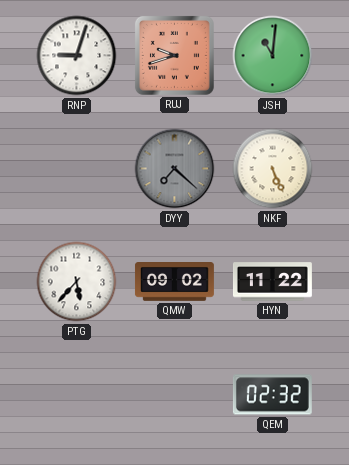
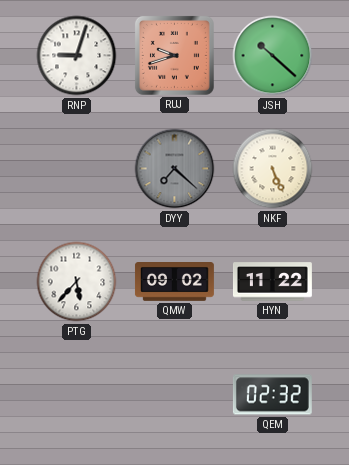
JSH: 11:01 -> 10:22 (273, 56)
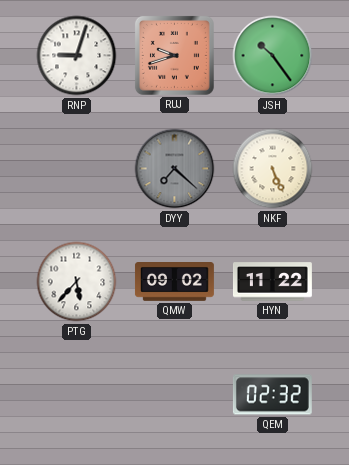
JSH: 10:22 -> 10:24 (273, 56)
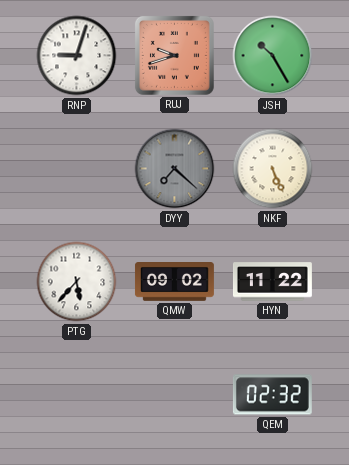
JSH: 10:24 -> 10:25 (273, 56)
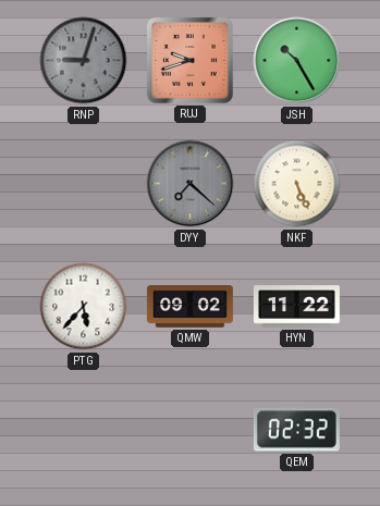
RNP dial: white -> grey (84, 61)
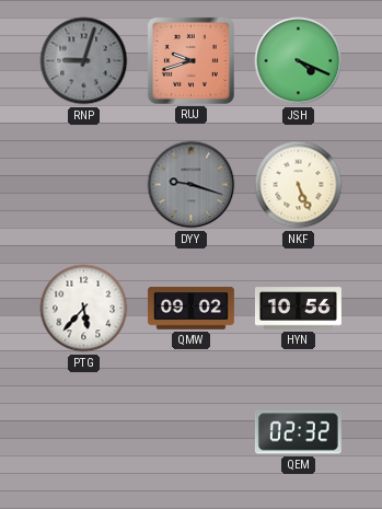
JSH: 10:25 -> 4:19 (299, 61)
DYY: 7:22 -> 9:18 (192, 185)
HYN: 11:22 -> 10:56 (298, 309)
